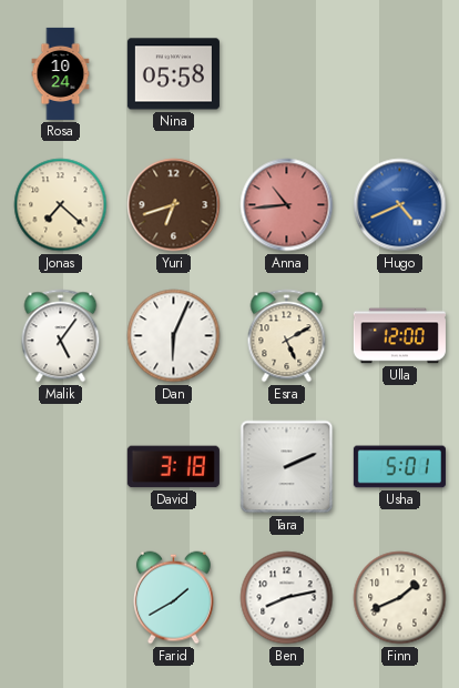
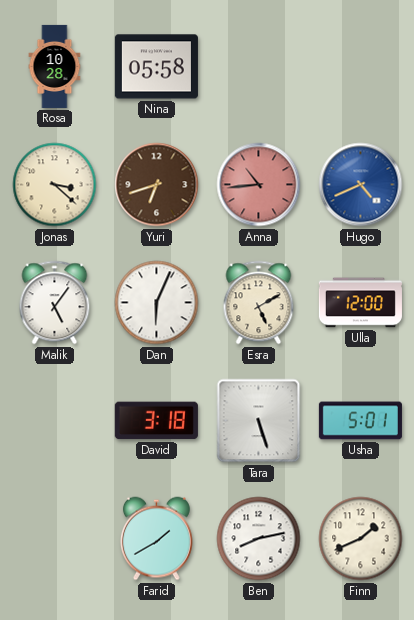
Rosa: 10:24 -> 10:28 (55, 66)
Jonas: 7:22 -> 3:22 (55, 185)
Tara: 2:11 -> 5:27 (259, 421)
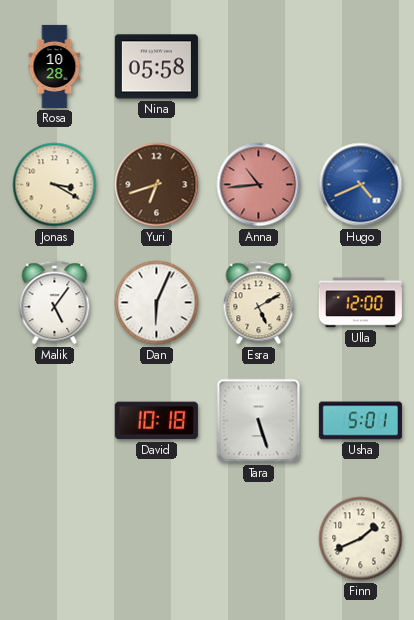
Jonas: 3:22 -> 3:20 (55, 185)
David: 3:18 -> 10:18 (156, 421)
Farid: 1:40 -> none (156, 539)
Ben: 8:13 -> none (259, 539)
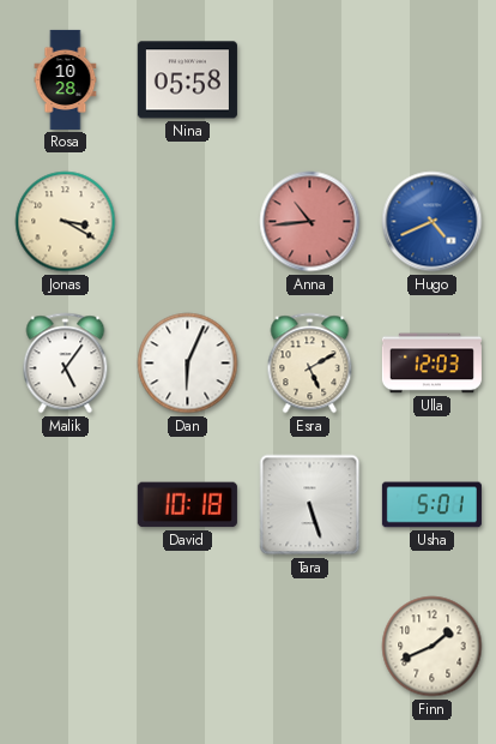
Yuri: 6:42 -> none (157, 185)
Ulla: 12:00 -> 12:03 (431, 364)
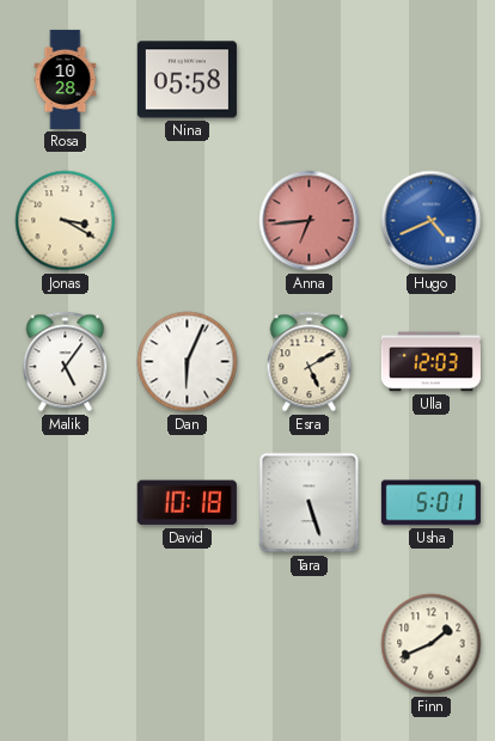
Anna: 10:44 -> 6:44 (310, 221)
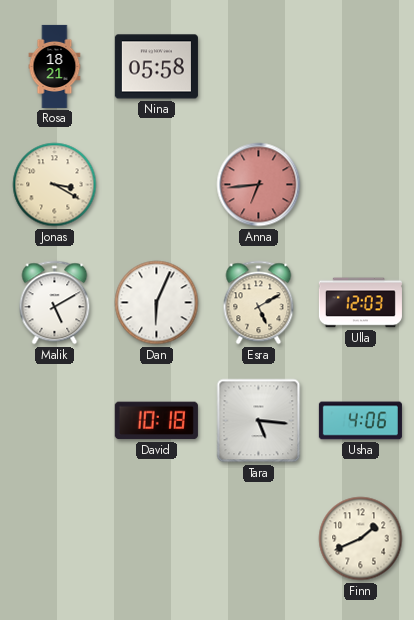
Rosa: 10:28 -> 18:21 (55, 66)
Hugo: 4:41 -> none (432, 221)
Malik: 5:06 -> 5:10 (55, 303)
Tara: 5:27 -> 5:16 (259, 421)
Usha: 5:01 -> 4:06 (360, 421)
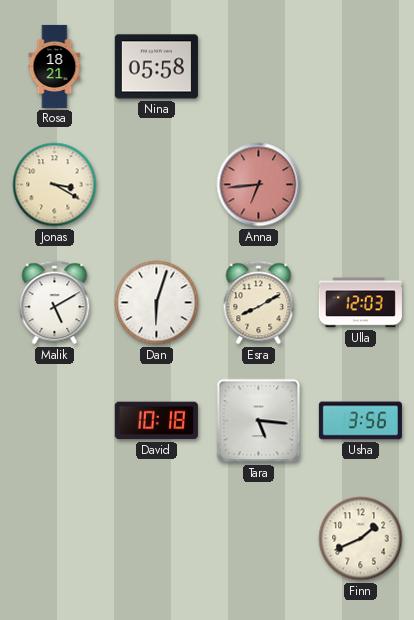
Dan: 6:04 -> 6:03 (157, 303)
Esra: 5:10 -> 8:10 (259, 303)
Usha: 4:06 -> 3:56 (360, 421)
